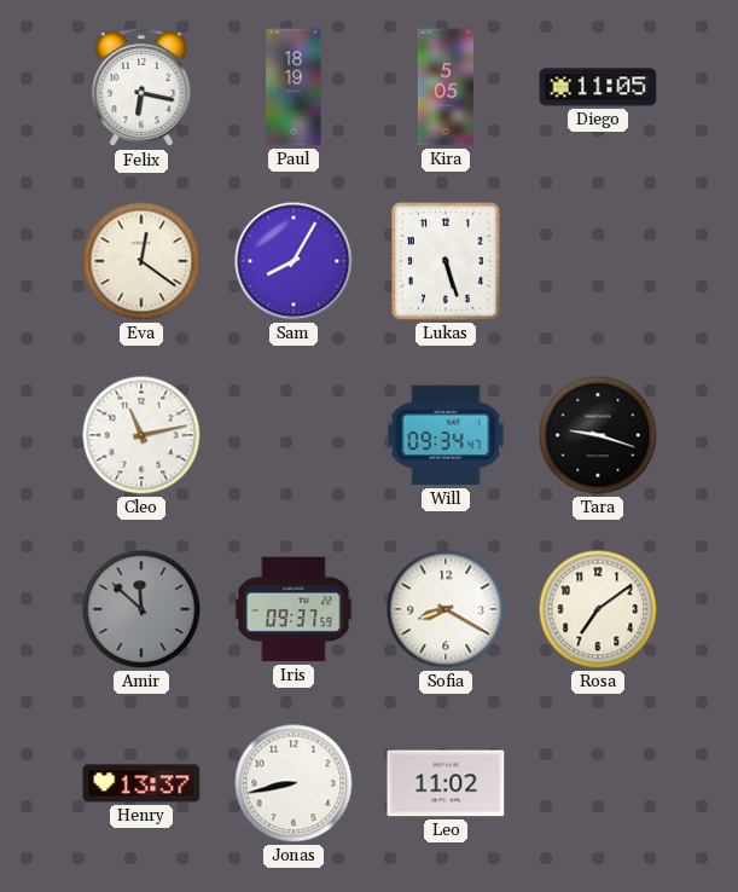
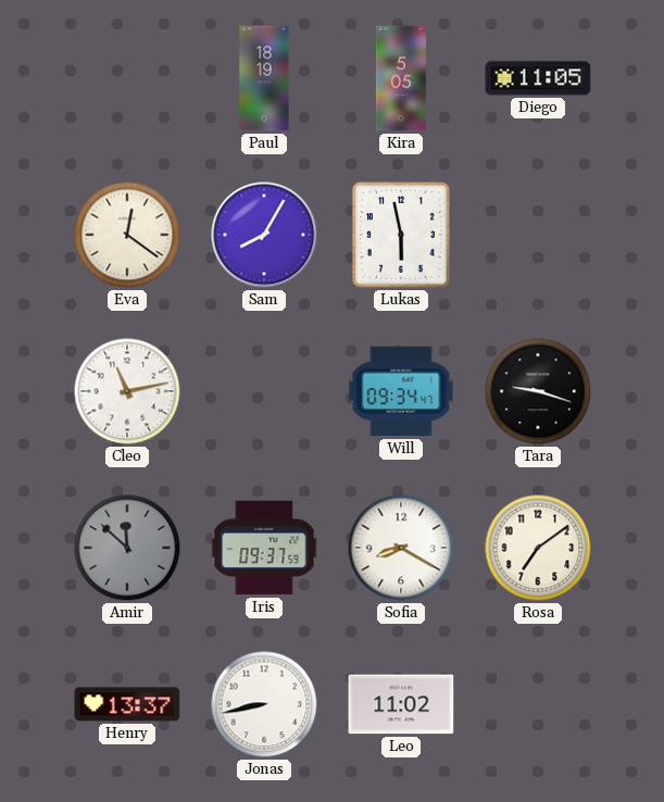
Felix: 6:17 -> none (141, 87)
Lukas: 5:27 -> 5:58 (401, 235)
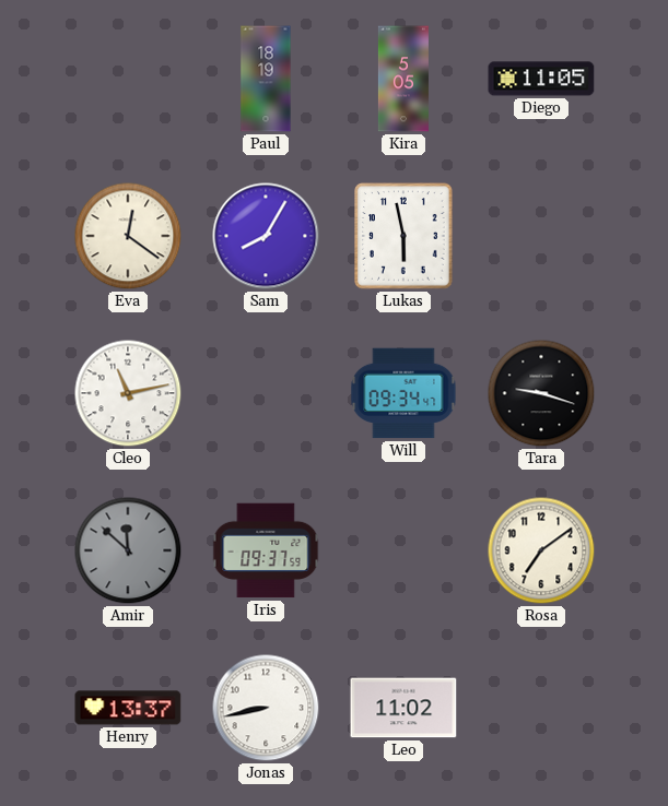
Sofia: 8:20 -> none (401, 548)
